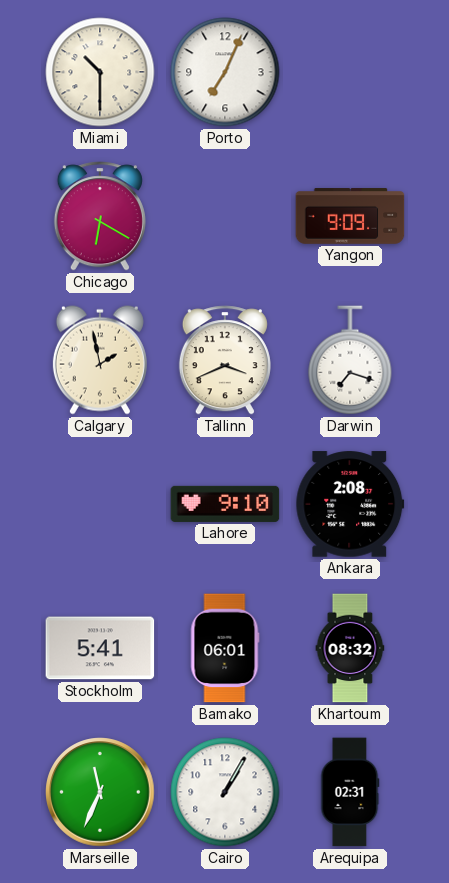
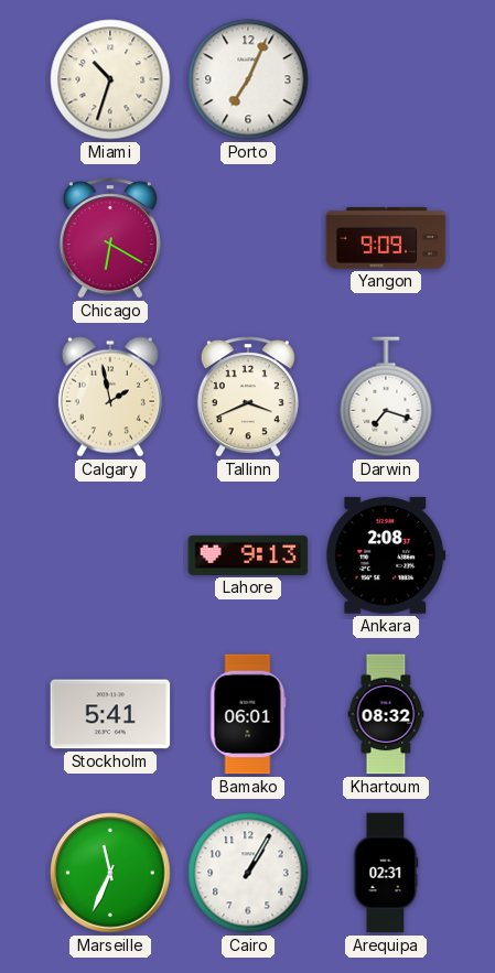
Miami: 10:30 -> 10:33 (110, 79)
Lahore: 9:10 -> 9:13 (248, 555)
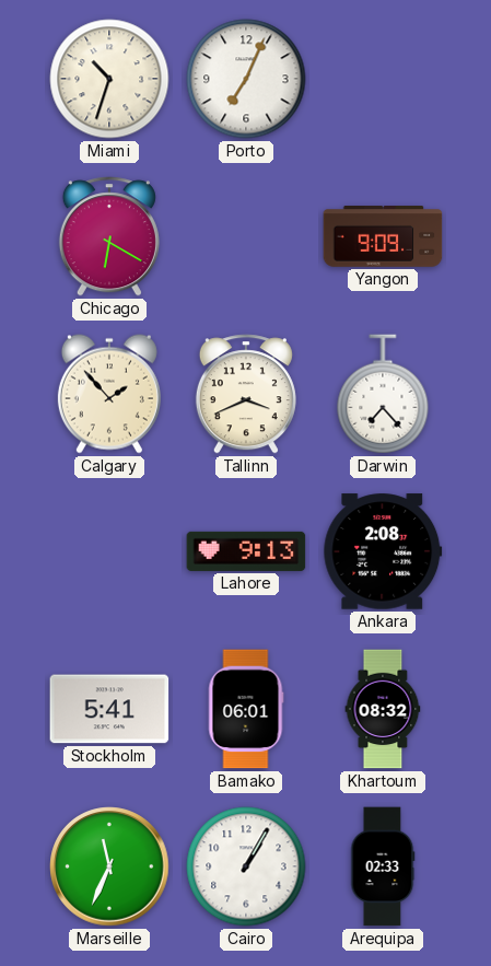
Calgary: 1:58 -> 1:53 (109, 394)
Darwin: 7:18 -> 7:23 (383, 394)
Arequipa: 02:31 -> 02:33 (383, 866)
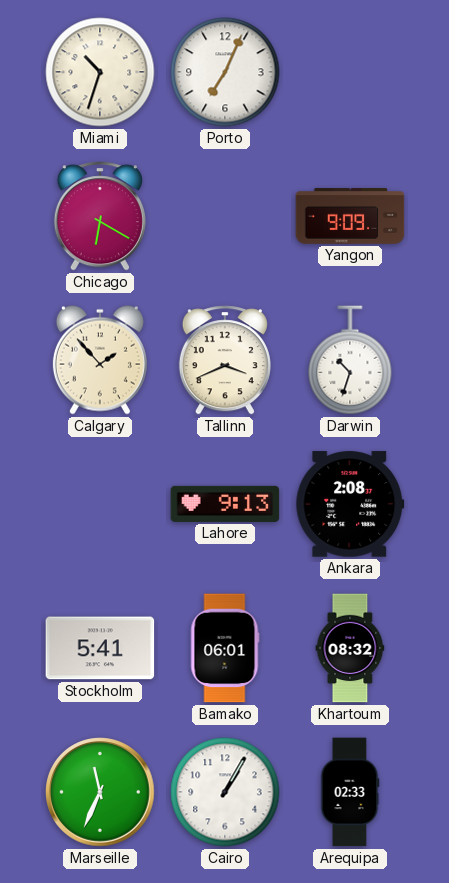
Darwin: 7:23 -> 10:33 (350, 360)
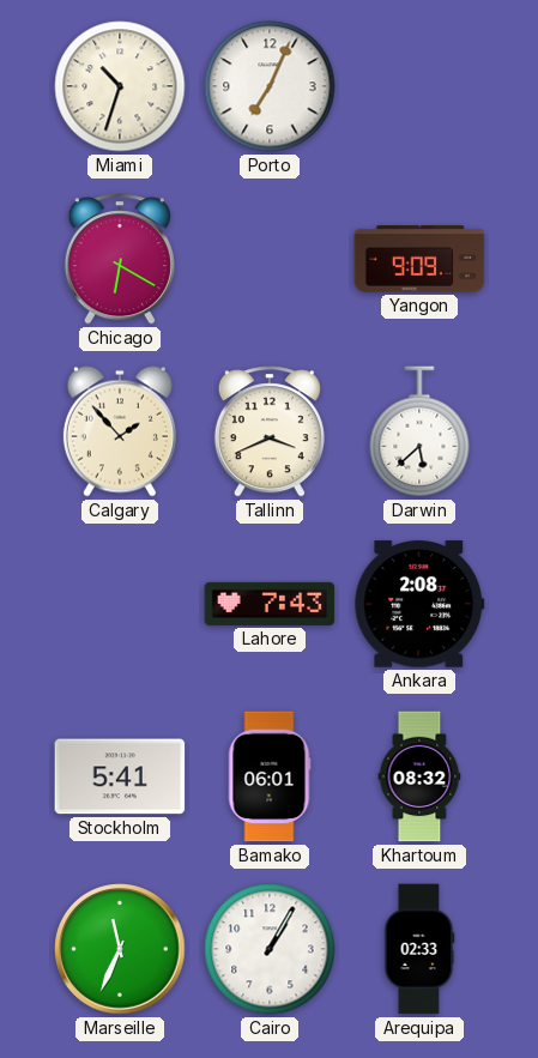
Darwin: 10:33 -> 5:38 (419, 431)
Lahore: 9:13 -> 7:43 (270, 604)
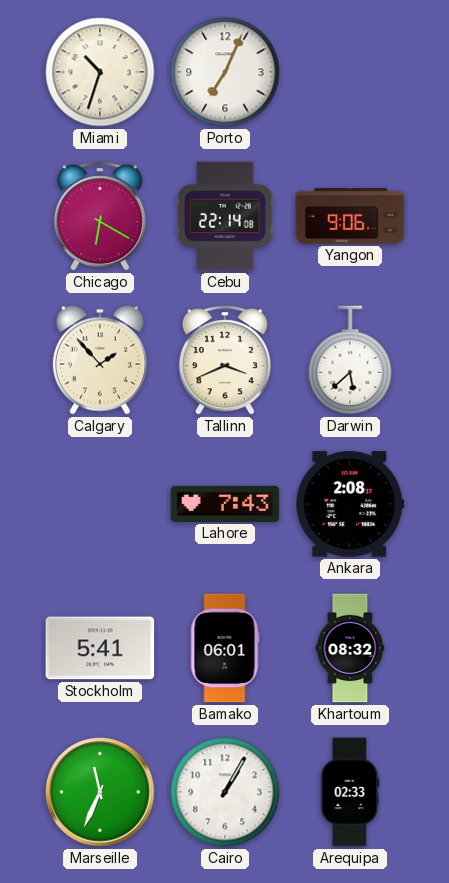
Cebu: none -> 22:14 (225, 216)
Yangon: 9:09 -> 9:06 (350, 216)
